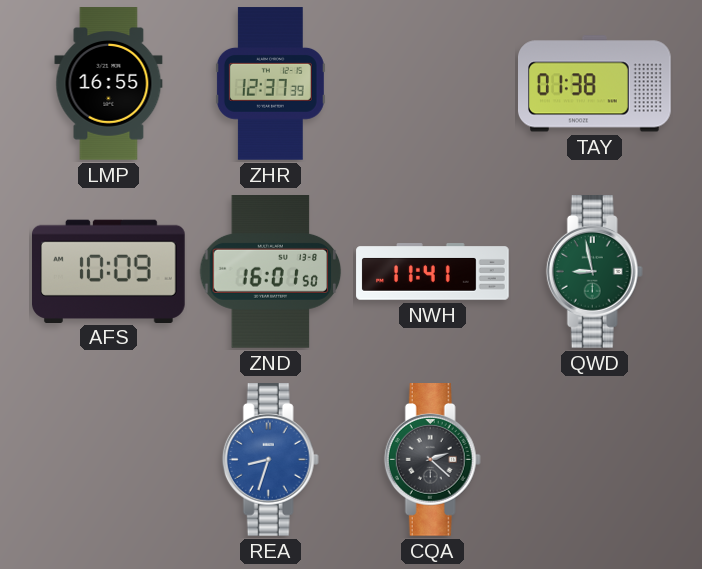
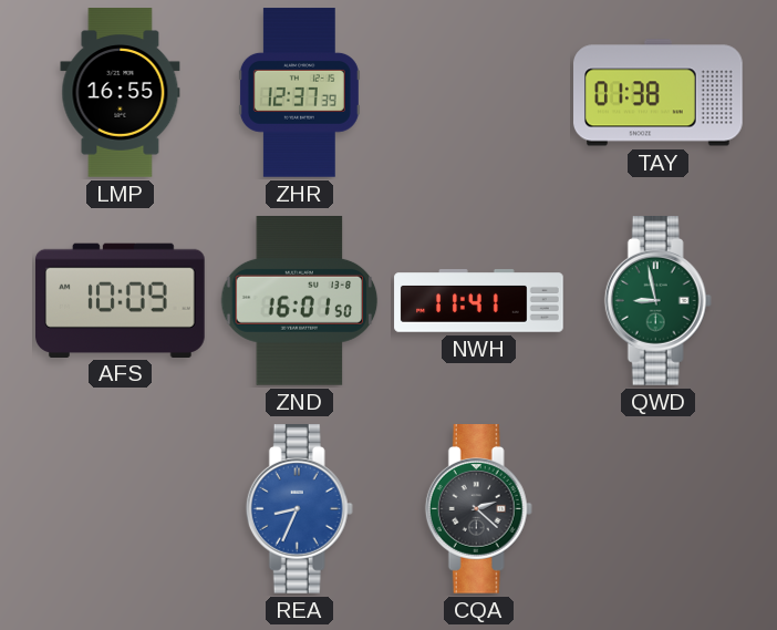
REA: 8:33 -> 8:34 (299, 509)
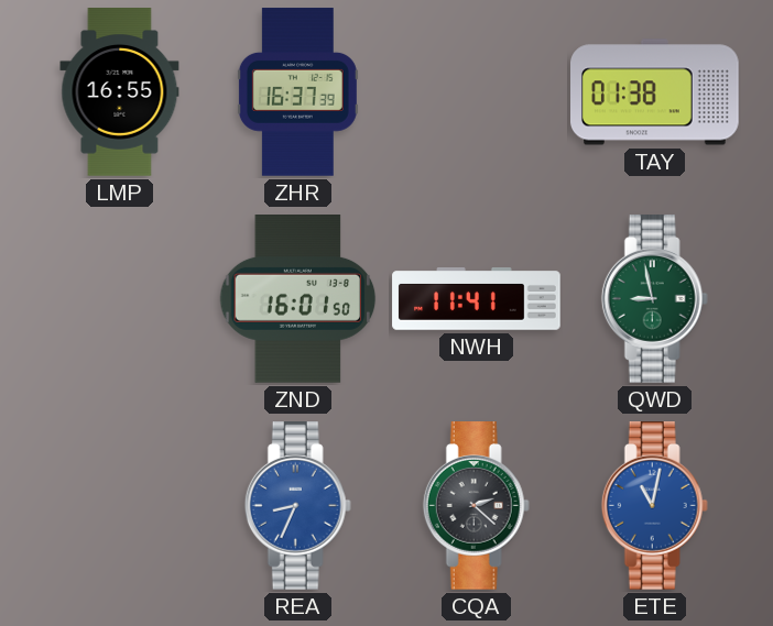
ZHR: 12:37 -> 16:37 (297, 92)
AFS: 10:09 -> none (121, 300)
ETE: none -> 11:02 (654, 506)
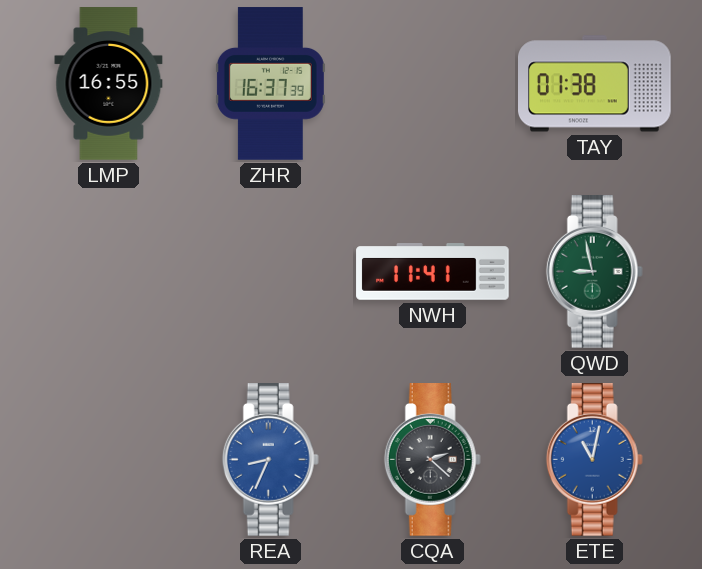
ZND: 16:01 -> none (298, 299)
